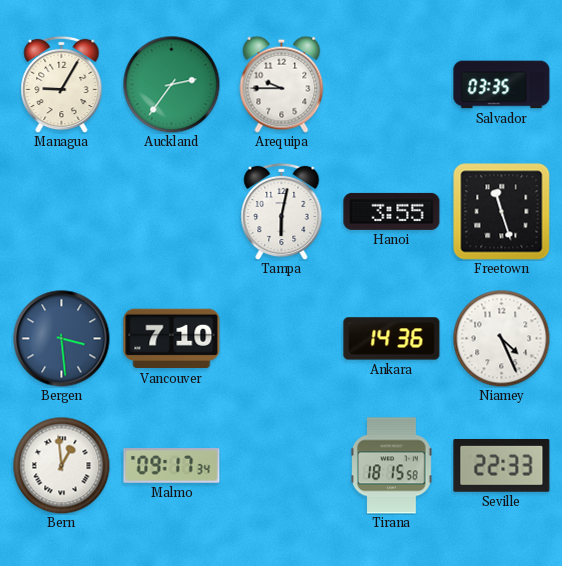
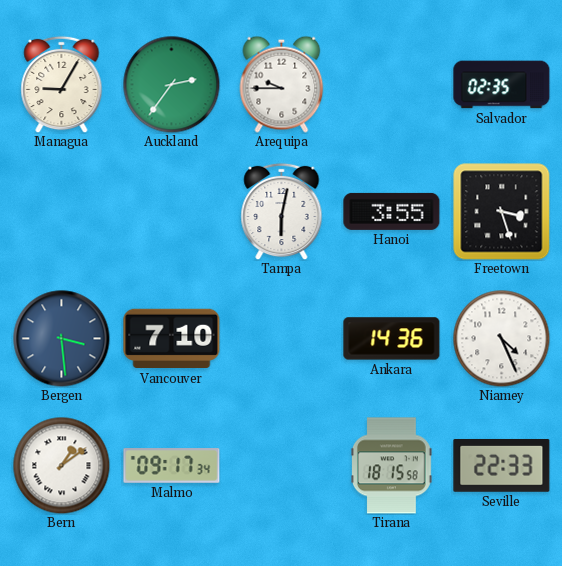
Salvador: 03:35 -> 02:35 (502, 85)
Freetown: 11:27 -> 3:27 (502, 212)
Bern: 12:59 -> 1:09 (61, 465)
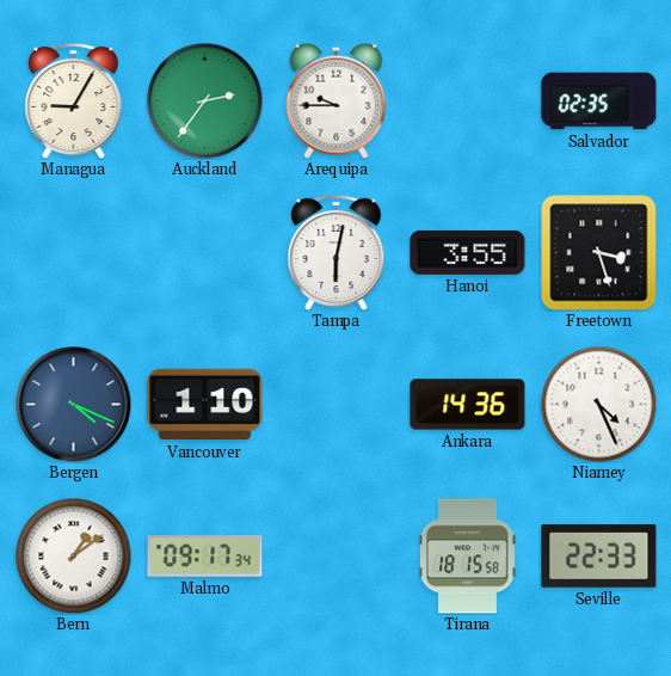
Bergen: 3:29 -> 4:19 (74, 405)
Vancouver: 7:10 -> 1:10 (205, 405)
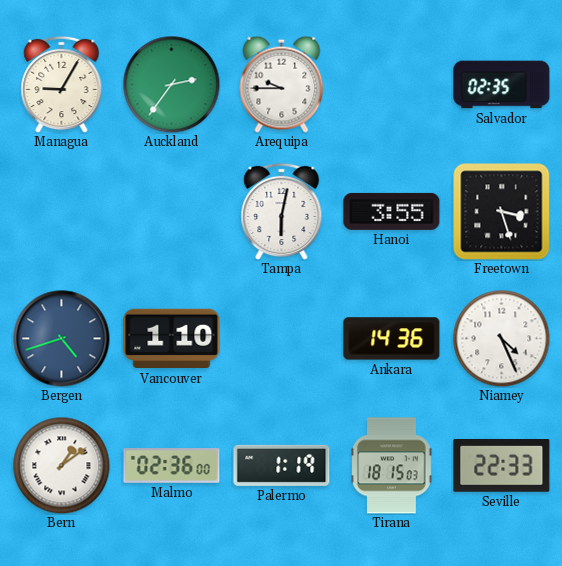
Bergen: 4:19 -> 4:42 (62, 339)
Malmo: 09:17 -> 02:36 (172, 466)
Palermo: none -> 1:19 (282, 465)
Tirana: 18:15:58 -> 18:15:03 (392, 466)
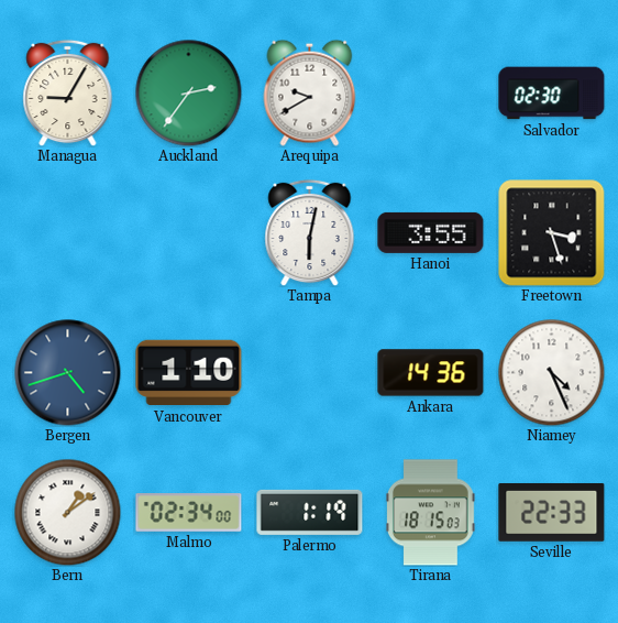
Arequipa: 9:45 -> 9:40 (310, 92)
Salvador: 02:35 -> 02:30 (552, 94)
Malmo: 02:36 -> 02:34 (189, 513)
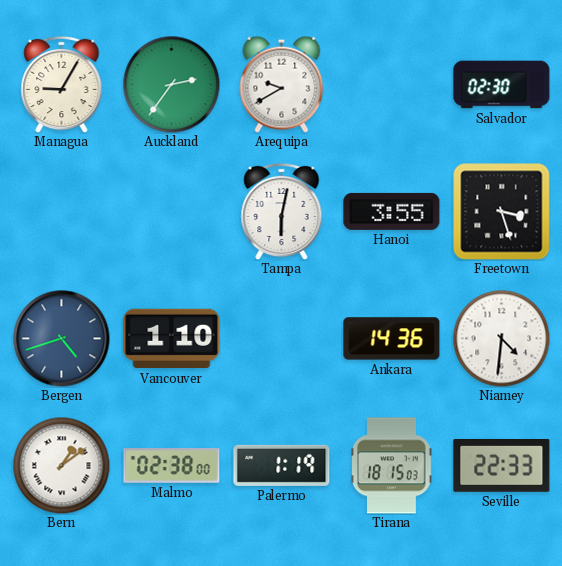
Niamey: 4:26 -> 4:31 (501, 338)
Malmo: 02:34 -> 02:38 (172, 466)
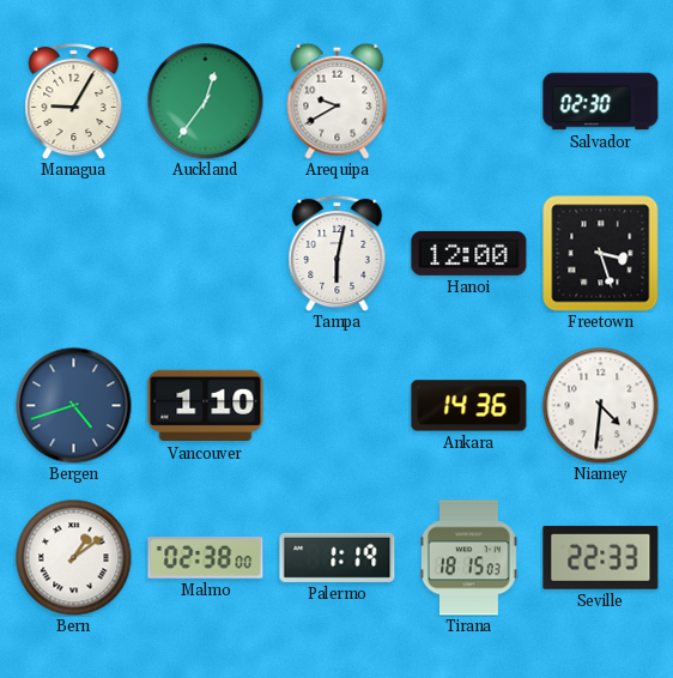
Auckland: 2:36 -> 12:36 (205, 101)
Hanoi: 3:55 -> 12:00 (469, 253)
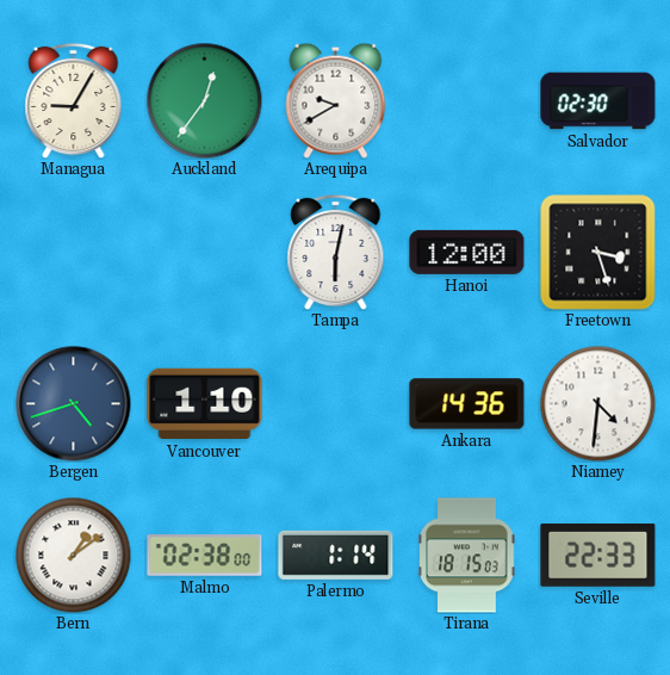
Palermo: 1:19 -> 1:14 (336, 555)
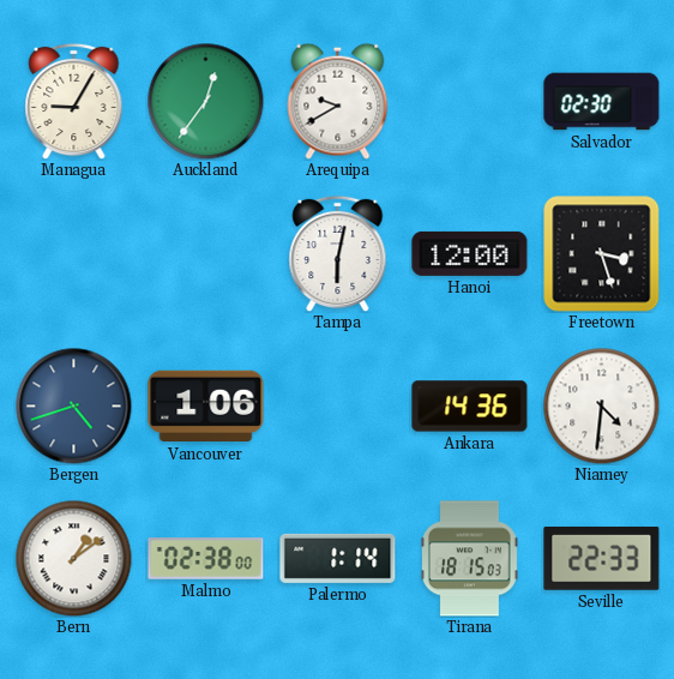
Vancouver: 1:10 -> 1:06 (206, 407)
